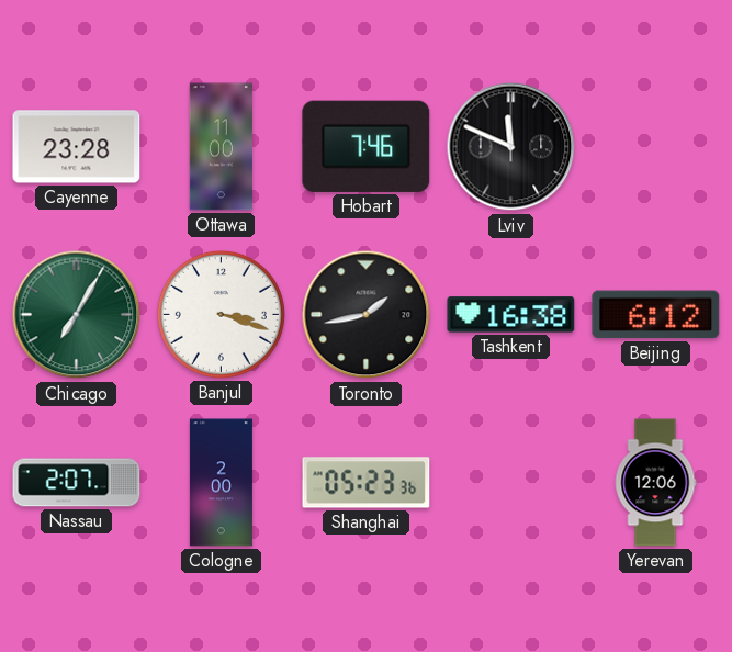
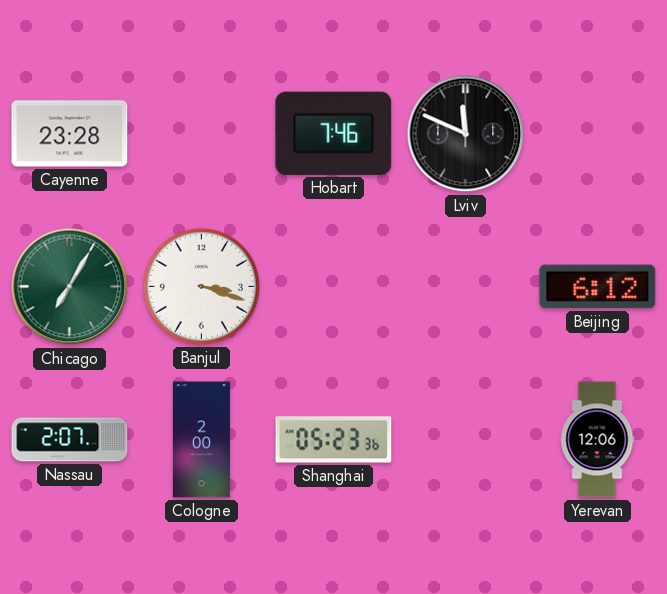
Ottawa: 11:00 -> none (222, 147)
Toronto: 1:43 -> none (367, 315)
Tashkent: 16:38 -> none (511, 315)
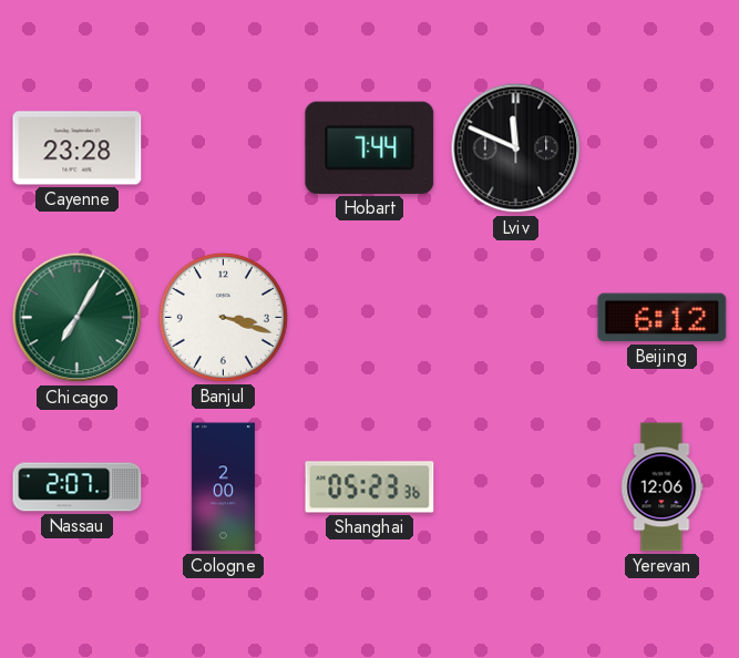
Hobart: 7:46 -> 7:44 (370, 147)
